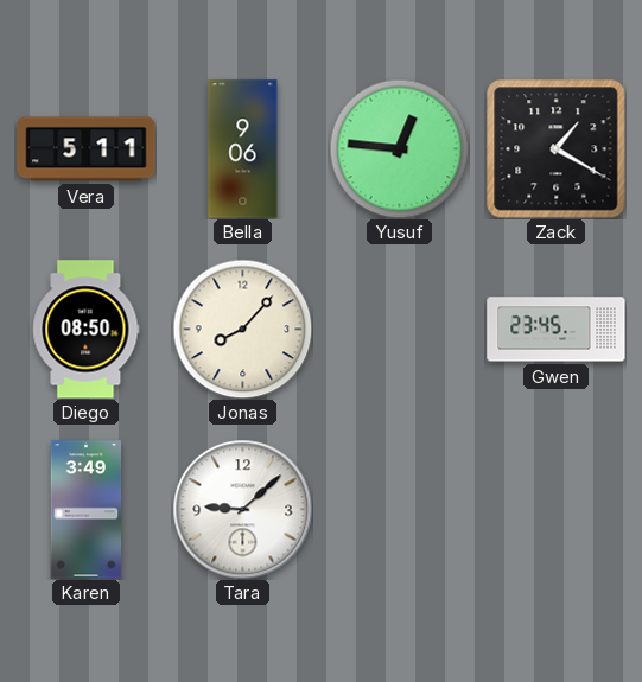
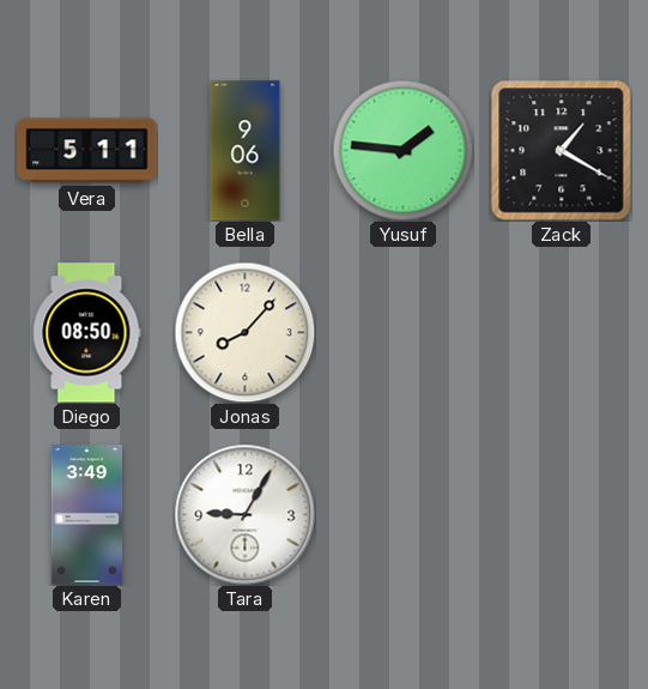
Yusuf: 12:46 -> 1:46 (402, 150)
Gwen: 23:45 -> none (557, 330)
Tara: 9:08 -> 9:05 (244, 514)
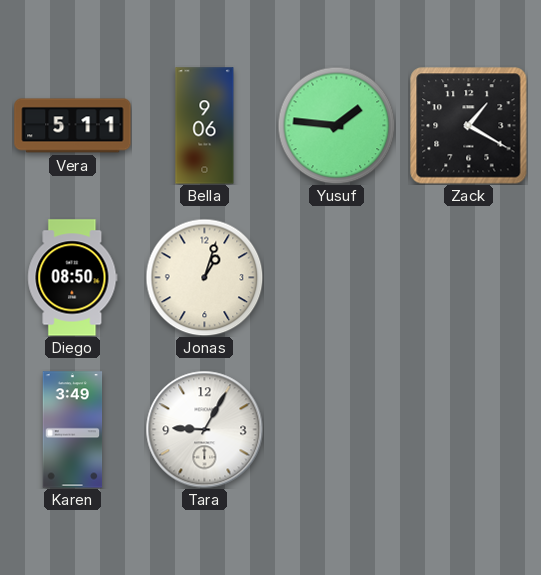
Jonas: 8:07 -> 1:03 (204, 277)
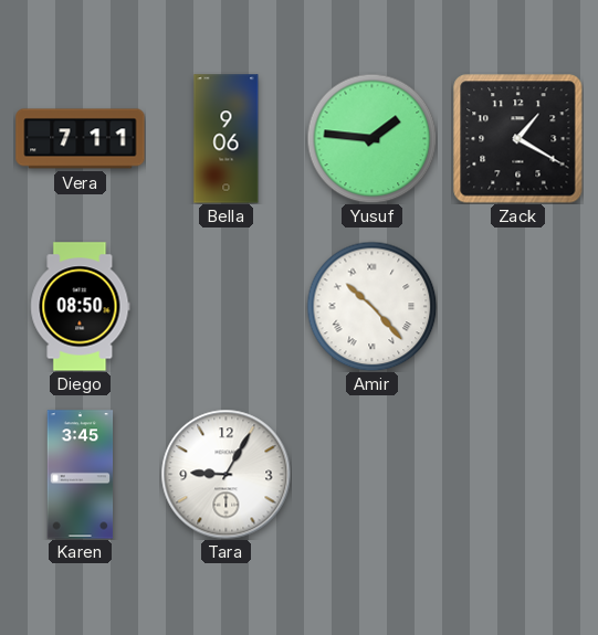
Vera: 5:11 -> 7:11 (81, 139)
Jonas: 1:03 -> none (204, 277)
Amir: none -> 10:23 (371, 306)
Karen: 3:49 -> 3:45 (81, 475)
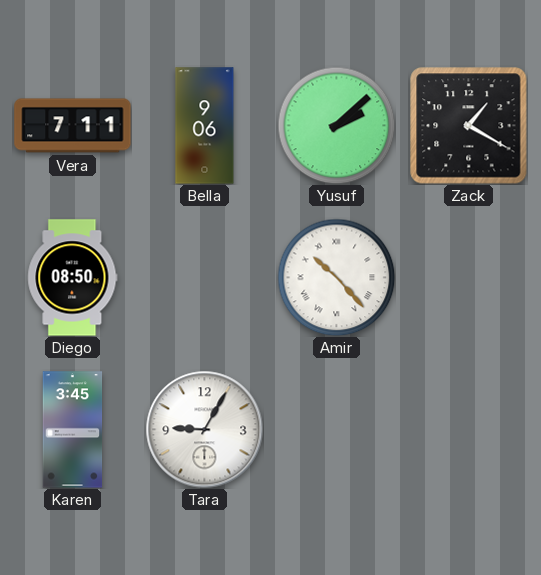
Yusuf: 1:46 -> 2:08 (336, 125)
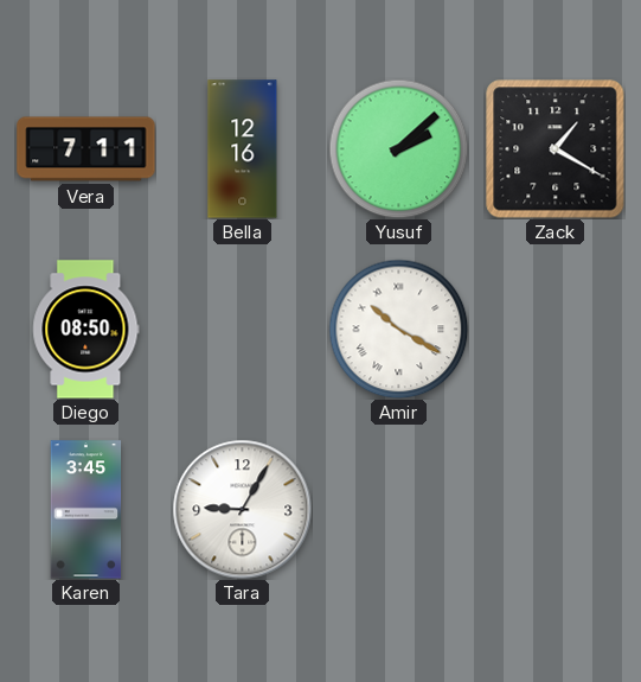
Bella: 9:06 -> 12:16 (243, 149)
Amir: 10:23 -> 10:20 (398, 329)
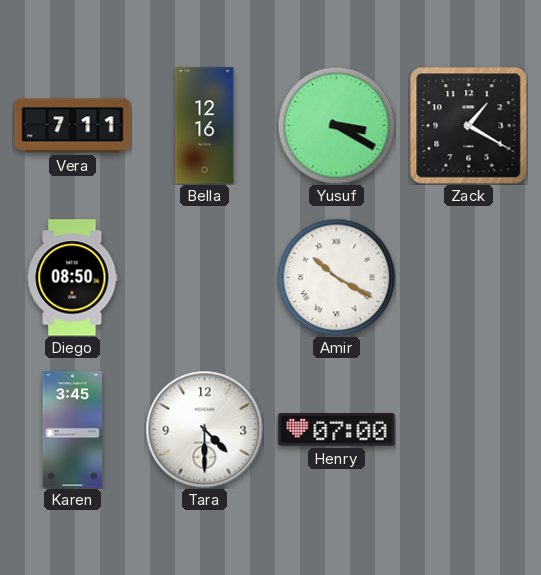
Yusuf: 2:08 -> 3:20 (336, 125)
Tara: 9:05 -> 4:30 (204, 429)
Henry: none -> 07:00 (337, 430)
